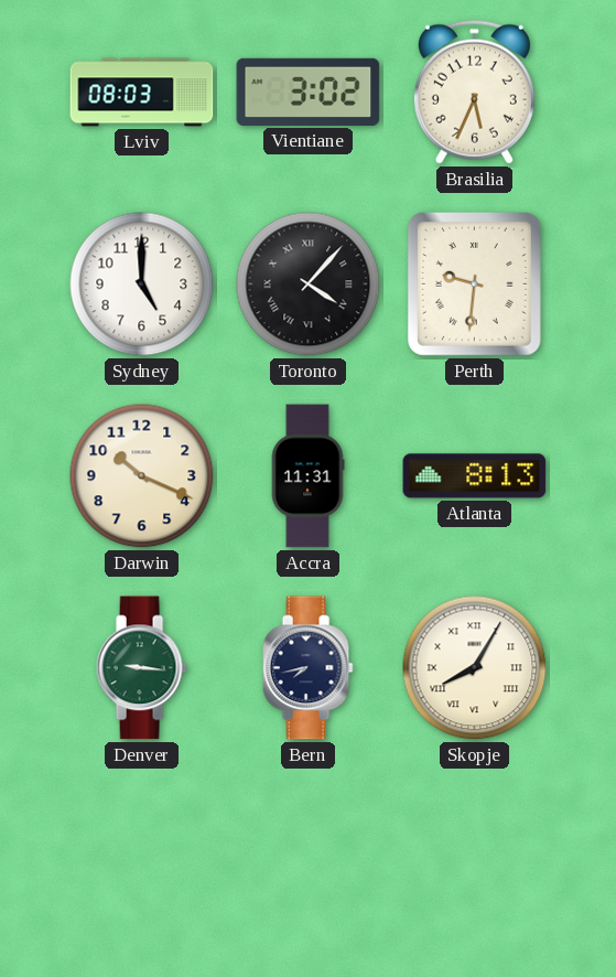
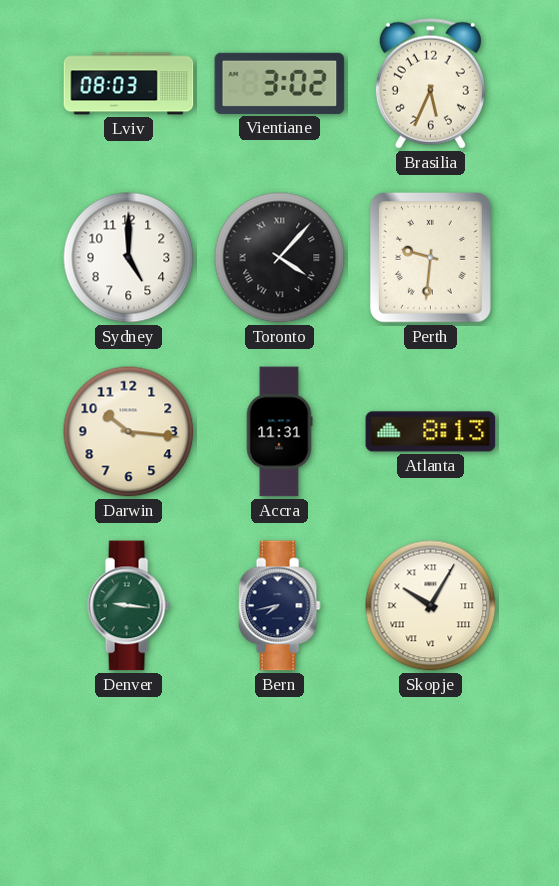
Darwin: 10:19 -> 10:16 (129, 432)
Skopje: 8:05 -> 10:05 (431, 606)
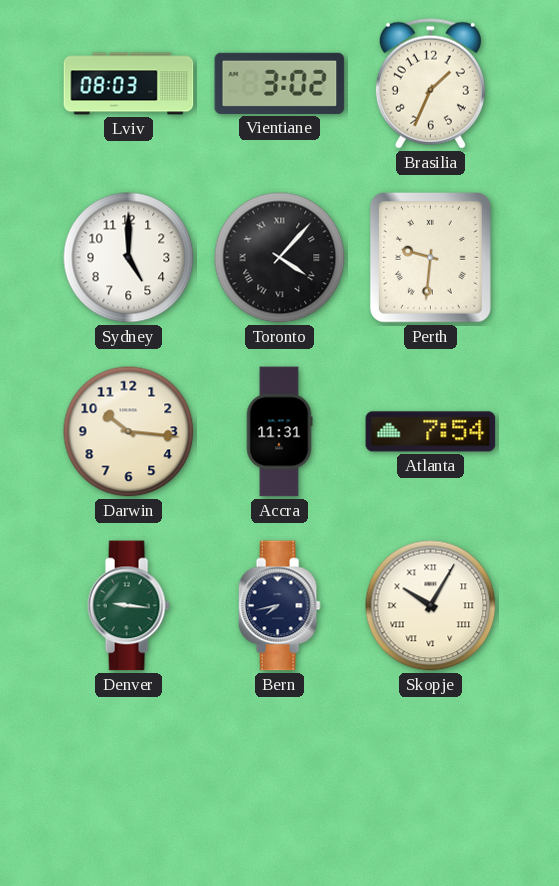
Brasilia: 5:34 -> 1:34 (430, 83)
Atlanta: 8:13 -> 7:54 (431, 432)
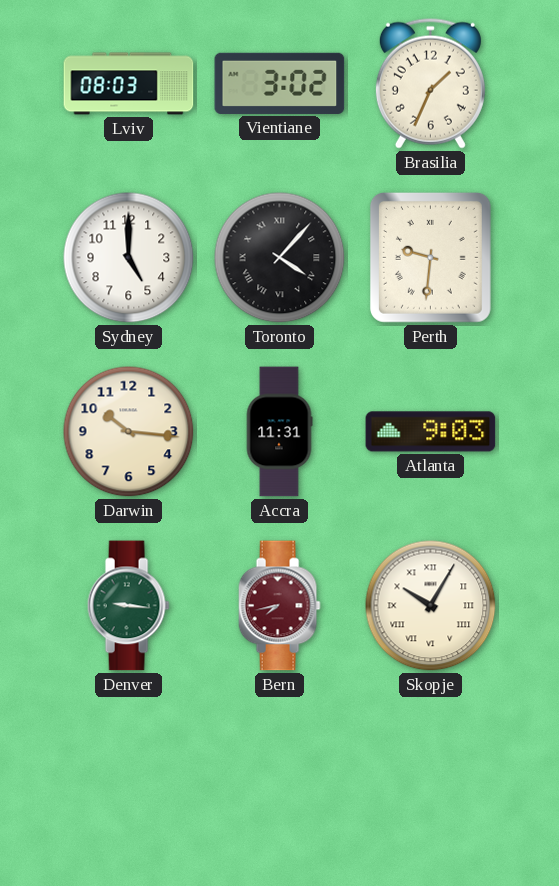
Atlanta: 7:54 -> 9:03 (431, 432)
Bern dial: navy -> burgundy (279, 606)
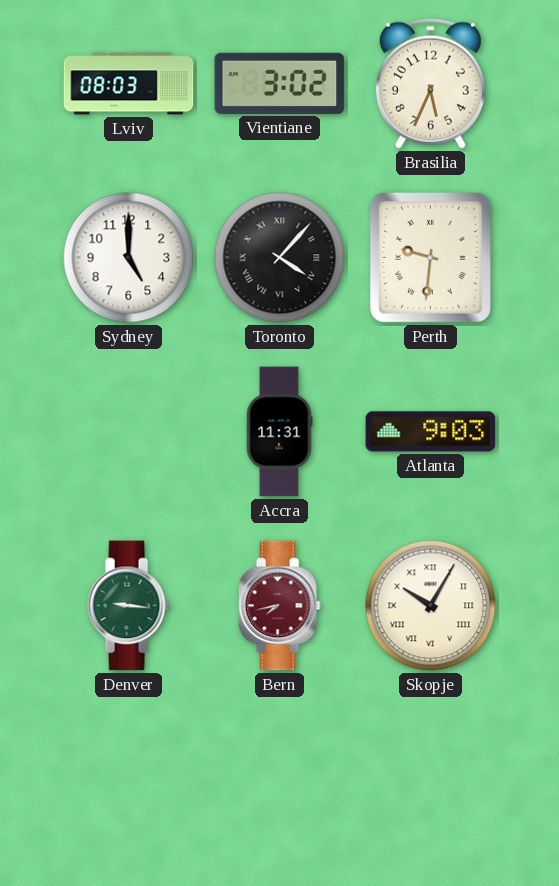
Brasilia: 1:34 -> 5:34 (430, 83)
Darwin: 10:16 -> none (129, 432)
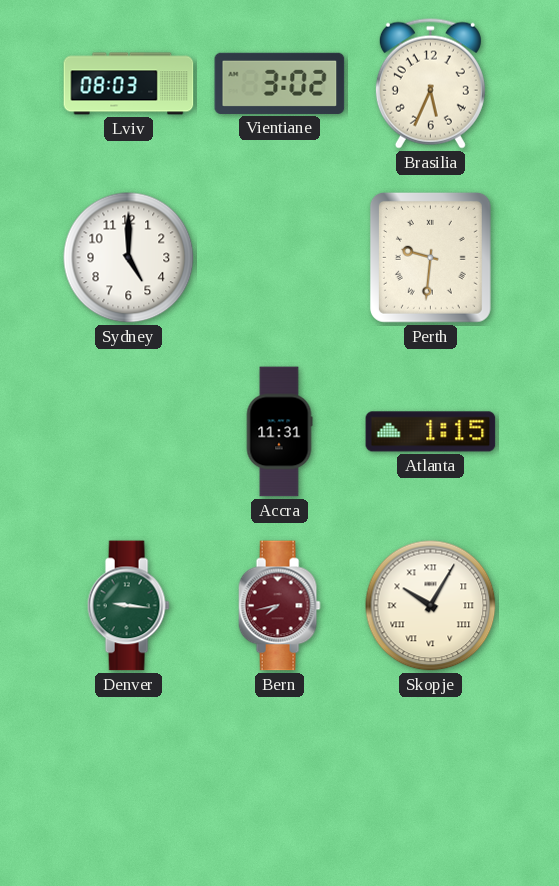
Toronto: 4:07 -> none (280, 258)
Atlanta: 9:03 -> 1:15 (431, 432)
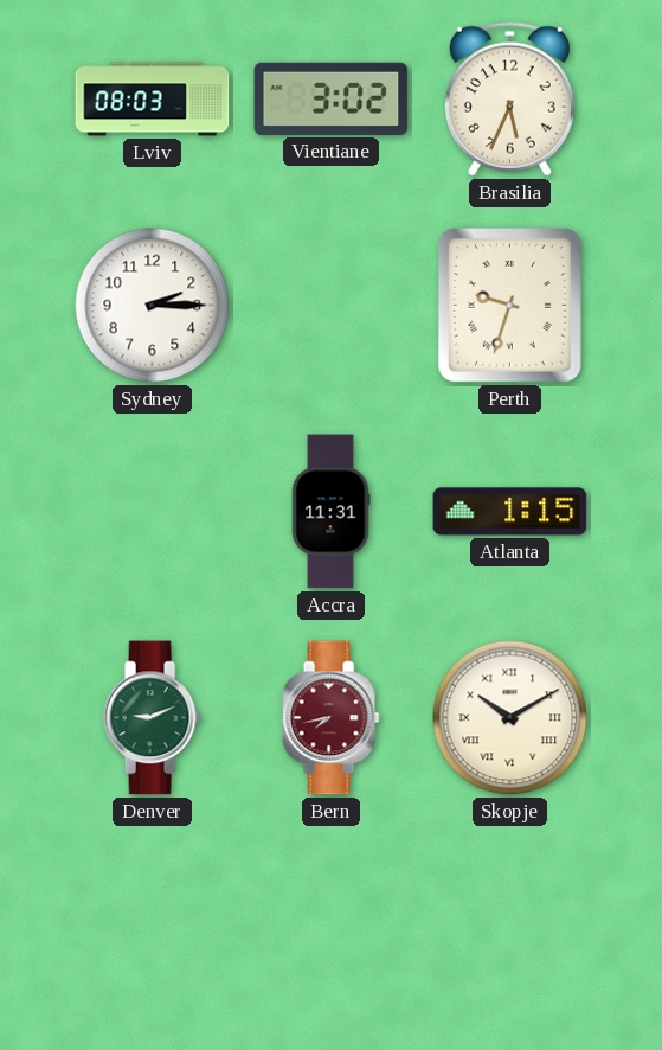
Sydney: 5:00 -> 2:15 (153, 306)
Perth: 9:31 -> 9:33 (509, 305)
Denver: 9:16 -> 9:11 (152, 718)
Skopje: 10:05 -> 10:10 (510, 718)
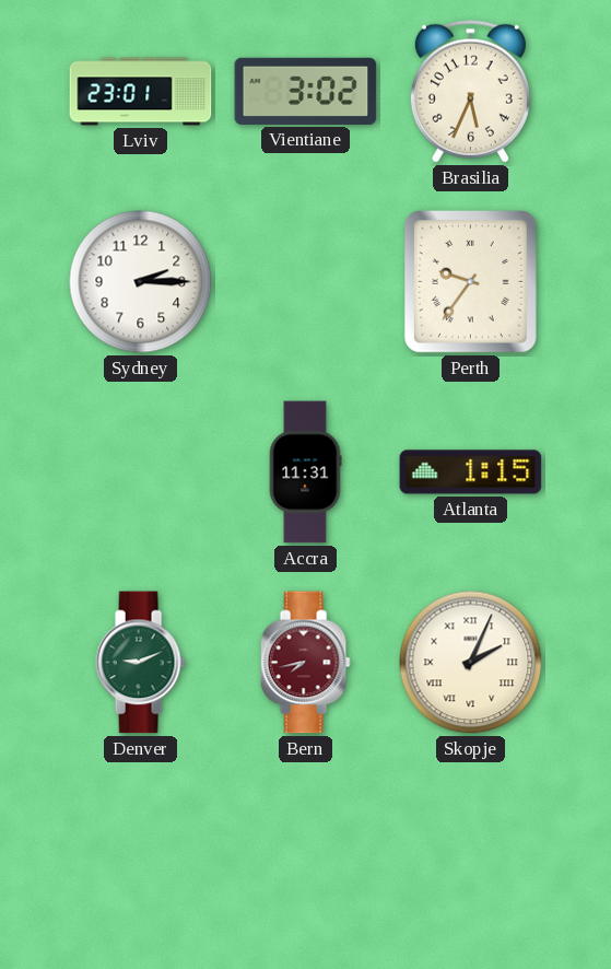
Lviv: 08:03 -> 23:01 (141, 92)
Perth: 9:33 -> 9:36 (470, 281)
Skopje: 10:10 -> 2:04 (471, 663)
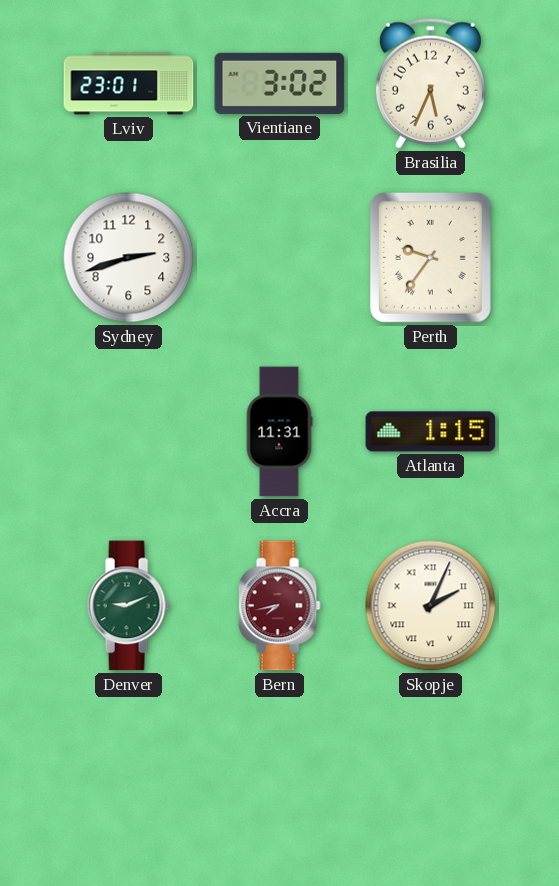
Sydney: 2:15 -> 2:42 (129, 258)
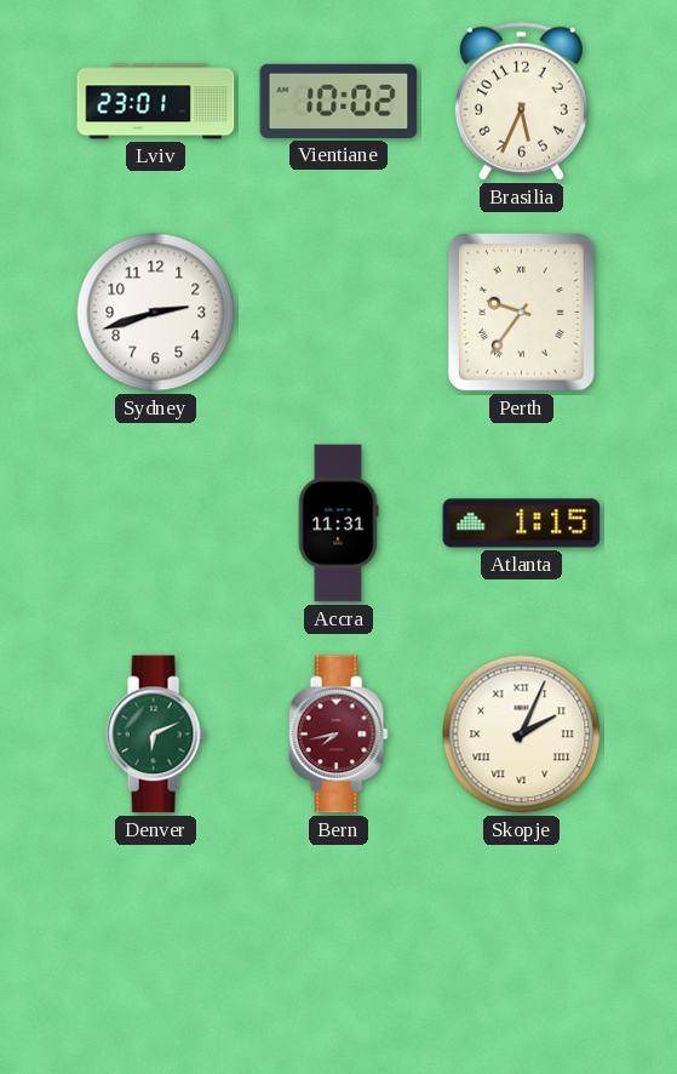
Vientiane: 3:02 -> 10:02 (339, 101)
Denver: 9:11 -> 6:11 (155, 735)
